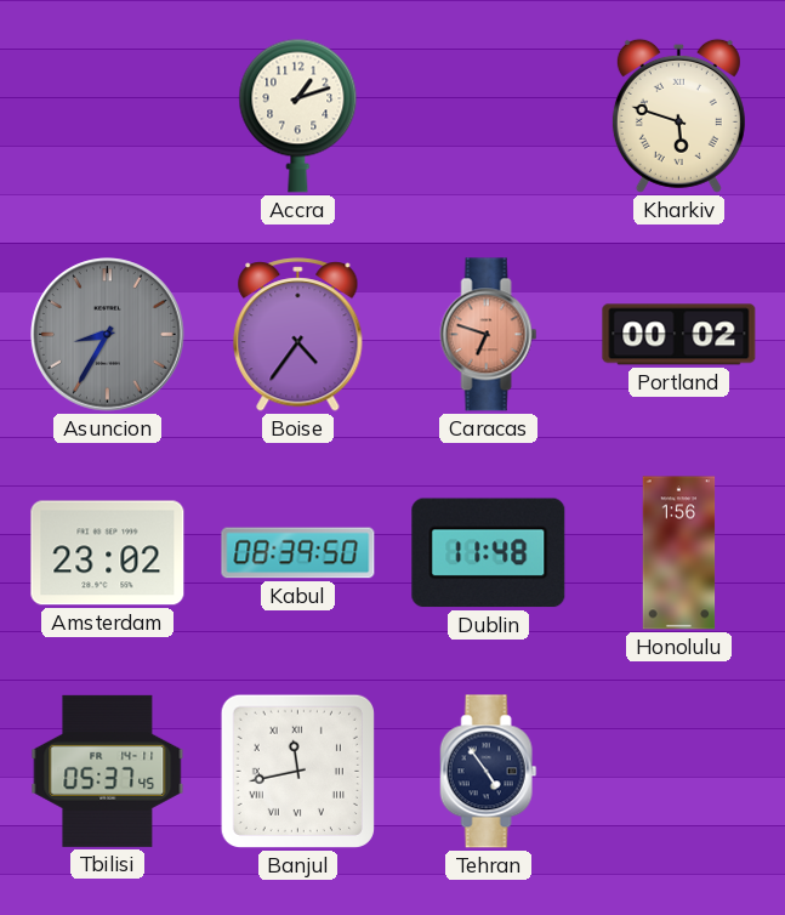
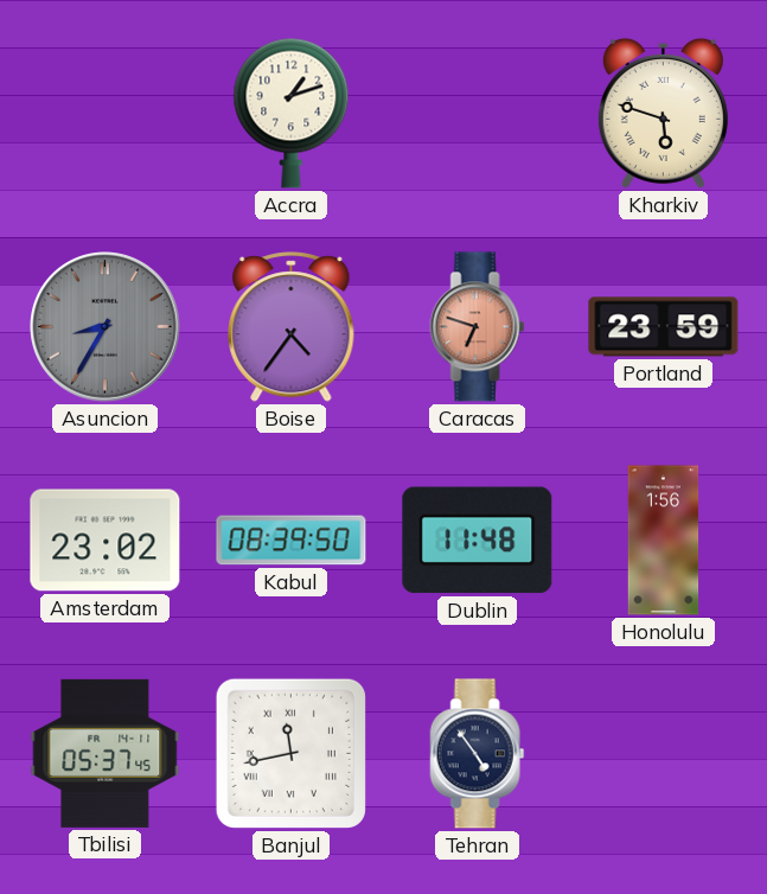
Portland: 00:02 -> 23:59 (664, 327)
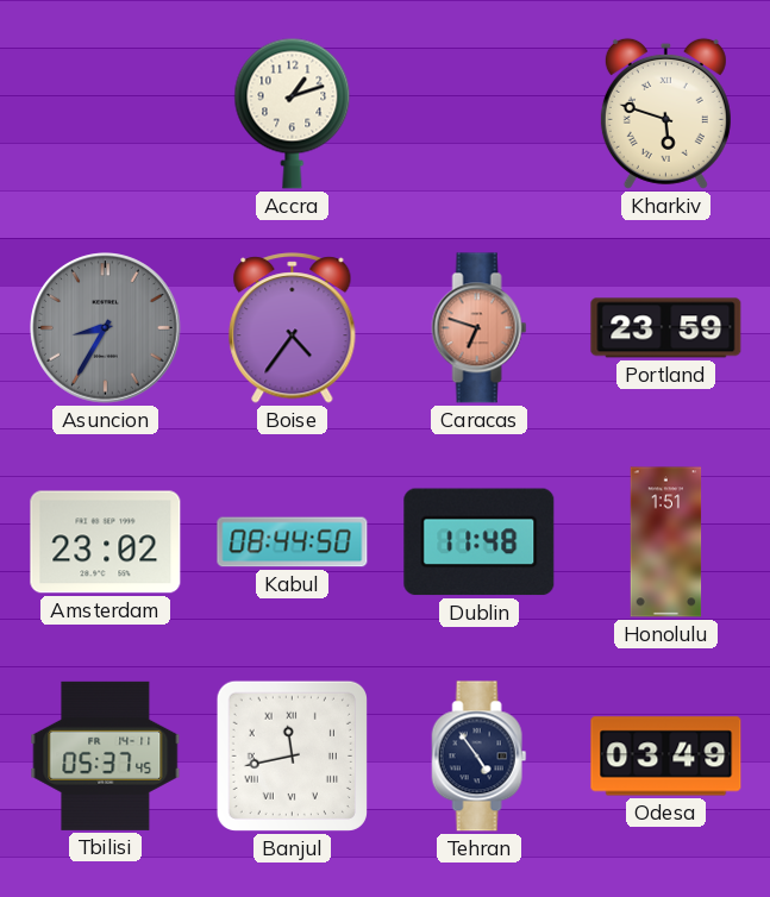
Kabul: 08:39 -> 08:44 (293, 542)
Honolulu: 1:56 -> 1:51 (666, 542)
Odesa: none -> 03:49 (666, 757)
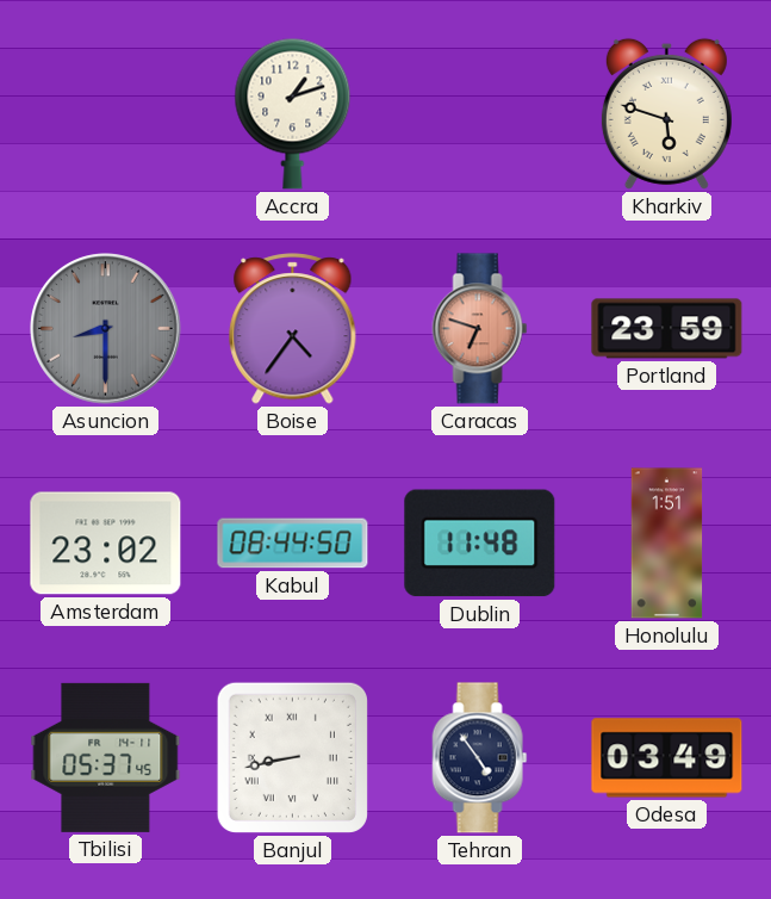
Asuncion: 8:35 -> 8:30 (106, 329)
Banjul: 11:43 -> 8:43 (292, 757)
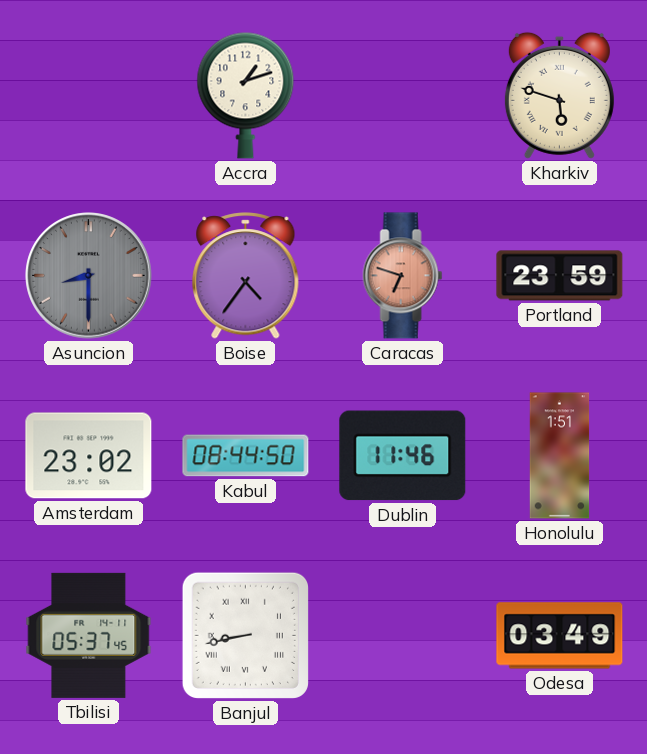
Dublin: 11:48 -> 11:46 (403, 456)
Tehran: 4:54 -> none (480, 758)
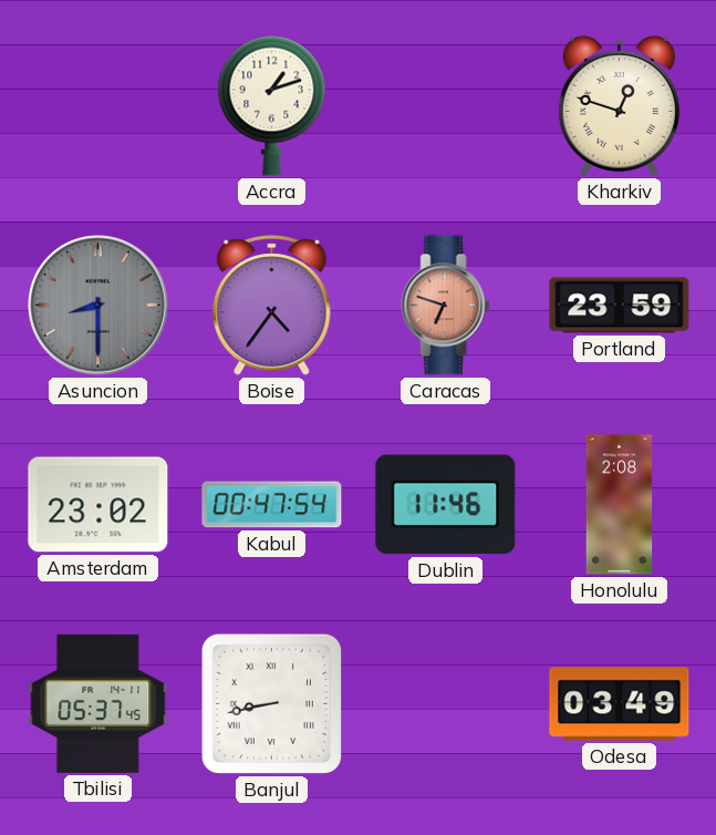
Kharkiv: 5:48 -> 12:48 (619, 105)
Kabul: 08:44 -> 00:47 (272, 505)
Honolulu: 1:51 -> 2:08 (620, 505)
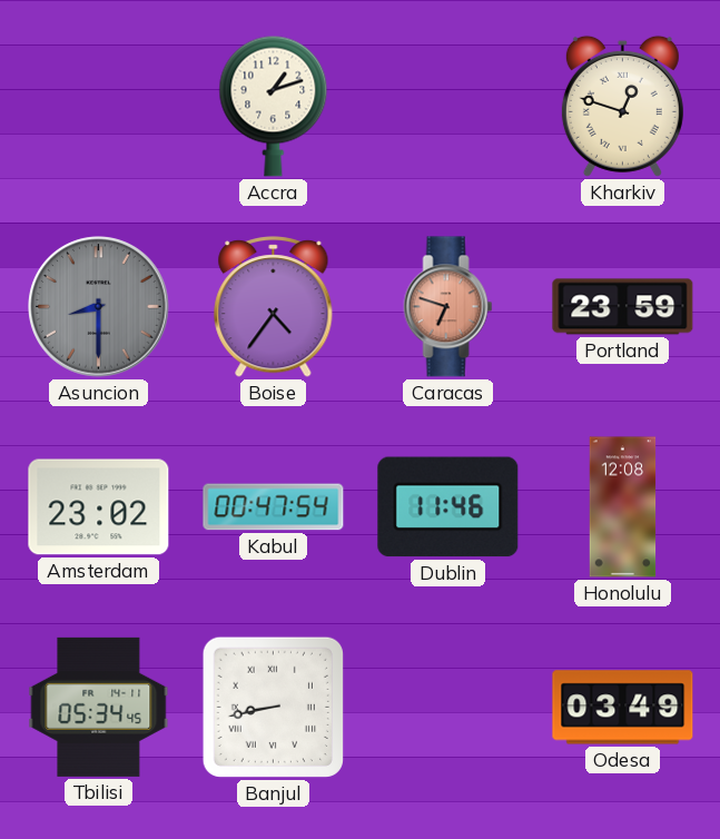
Honolulu: 2:08 -> 12:08 (623, 507)
Tbilisi: 05:37 -> 05:34 (99, 707)
